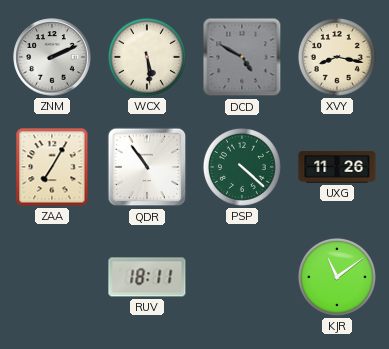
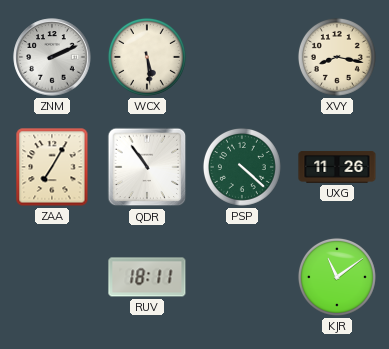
DCD: 4:50 -> none (242, 57)
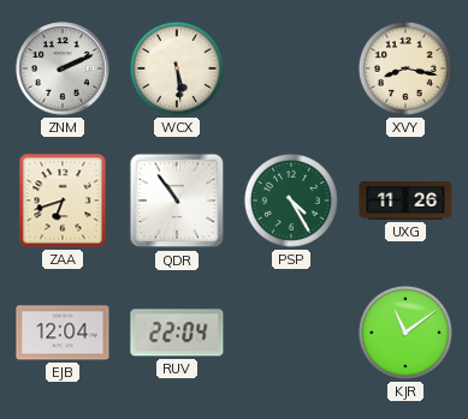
ZAA: 7:05 -> 6:42 (63, 200)
PSP: 4:22 -> 4:25 (291, 200)
EJB: none -> 12:04 (63, 333)
RUV: 18:11 -> 22:04 (177, 333)
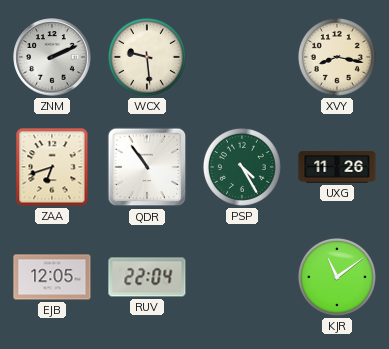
WCX: 5:29 -> 9:29 (147, 57)
EJB: 12:04 -> 12:05 (52, 277)
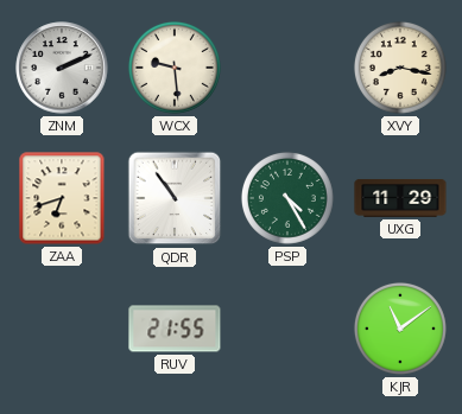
UXG: 11:26 -> 11:29 (400, 198)
EJB: 12:05 -> none (52, 277)
RUV: 22:04 -> 21:55 (175, 329)
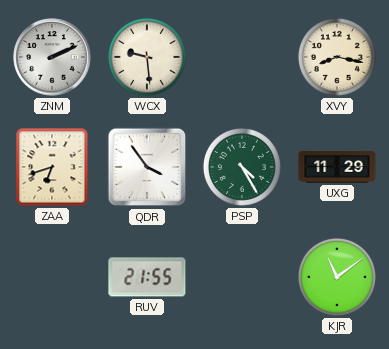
QDR: 10:54 -> 3:54 (147, 167)
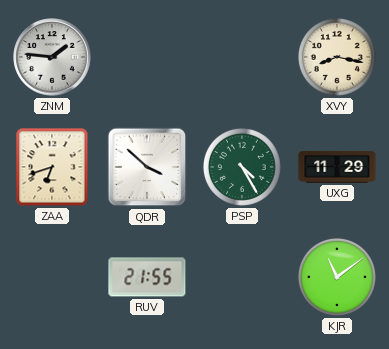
ZNM: 2:11 -> 1:46 (52, 57)
WCX: 9:29 -> none (147, 57)
QDR: 3:54 -> 3:52 (147, 167)
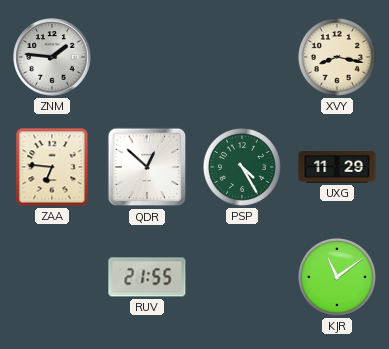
ZAA: 6:42 -> 6:46 (52, 167)
QDR: 3:52 -> 12:52 (147, 167)
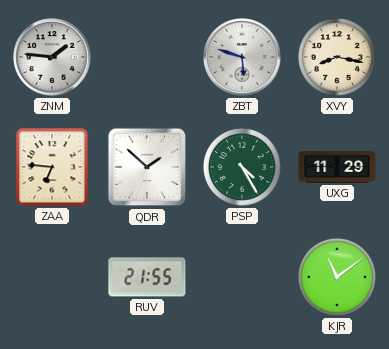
ZBT: none -> 5:48 (242, 57)
QDR: 12:52 -> 1:52 (147, 167)
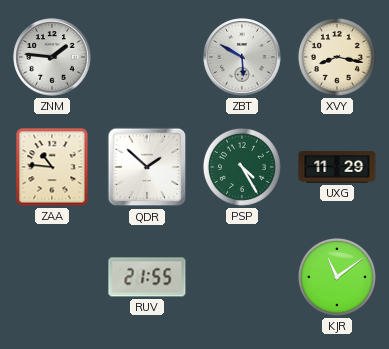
ZBT: 5:48 -> 5:50 (242, 57)
ZAA: 6:46 -> 10:46 (52, 167)
